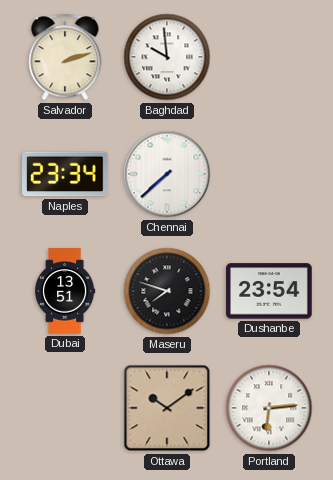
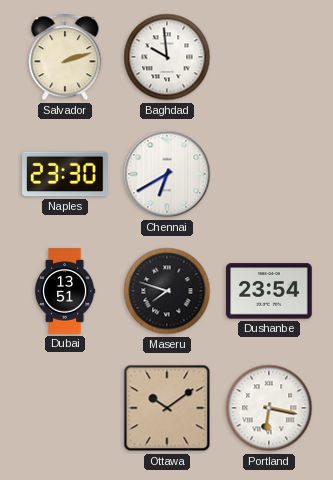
Naples: 23:34 -> 23:30 (66, 174)
Chennai: 7:38 -> 6:40 (167, 174)
Portland: 6:14 -> 6:17 (269, 408)
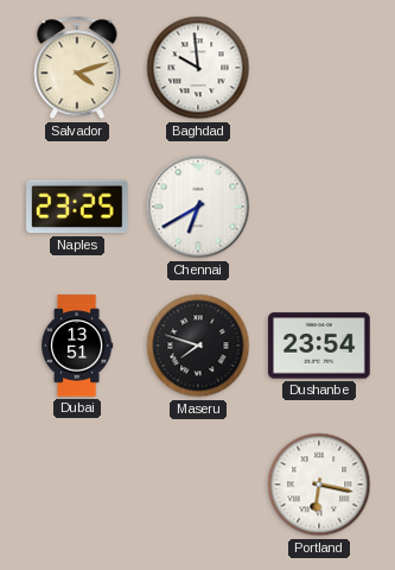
Salvador: 2:12 -> 4:12 (77, 68)
Naples: 23:30 -> 23:25 (78, 207)
Ottawa: 10:09 -> none (167, 408)
